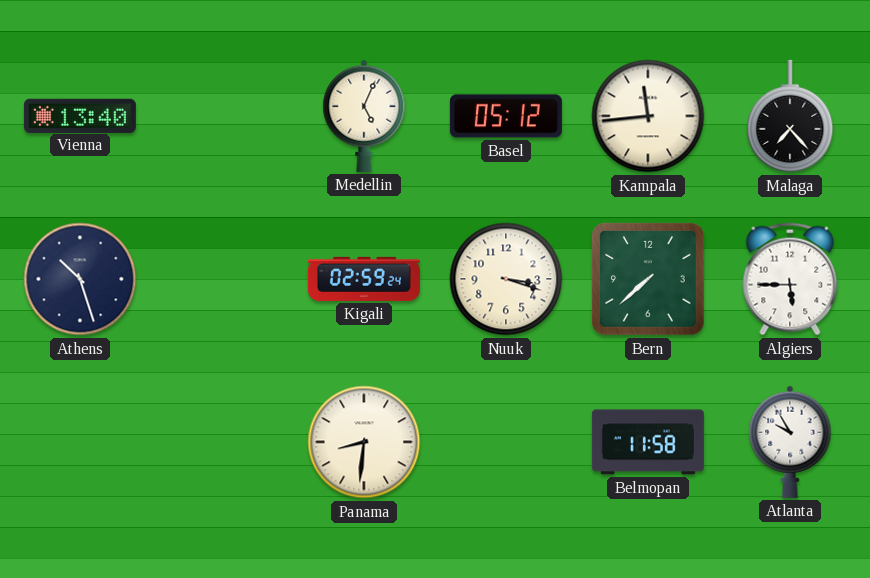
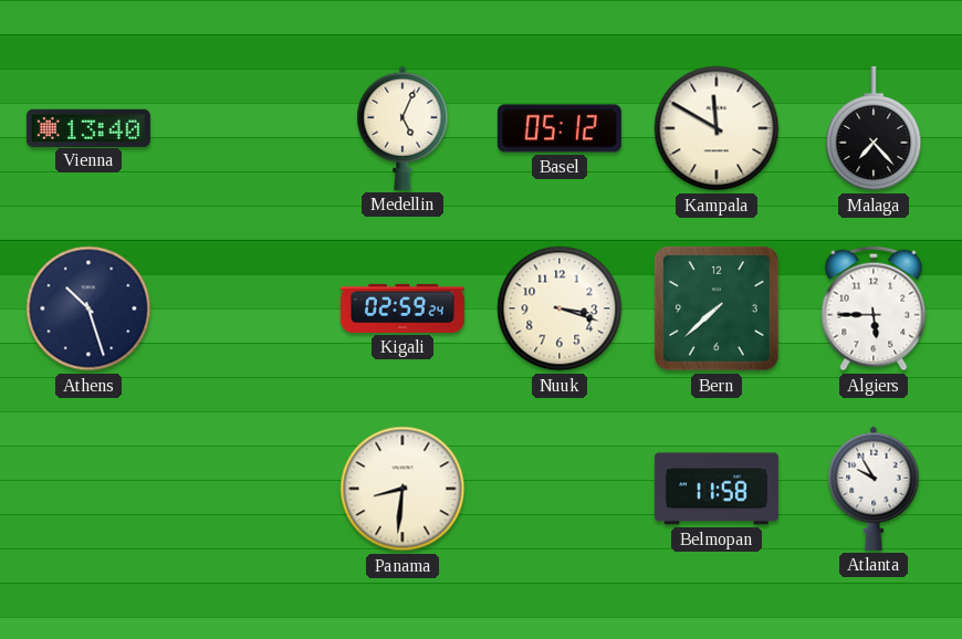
Kampala: 11:44 -> 11:50 (717, 128)
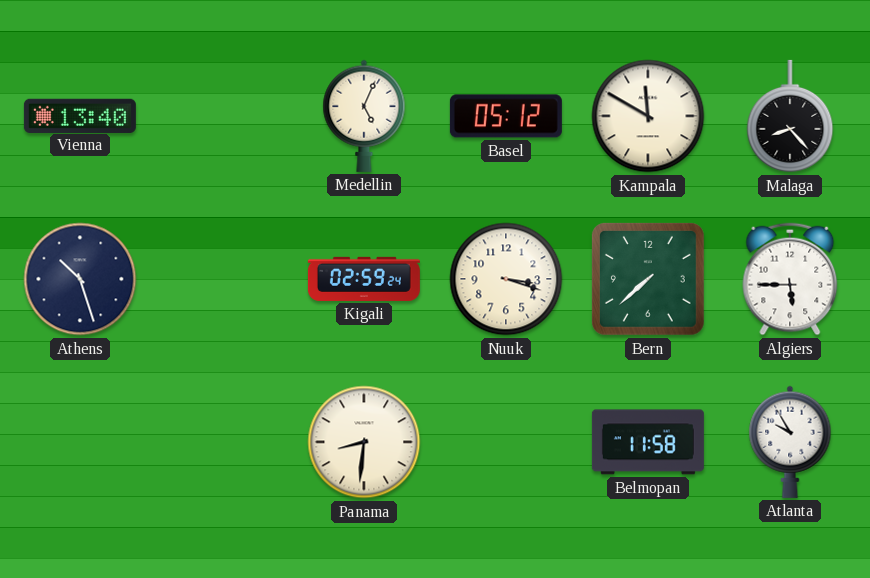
Malaga: 7:23 -> 8:23 (790, 116)
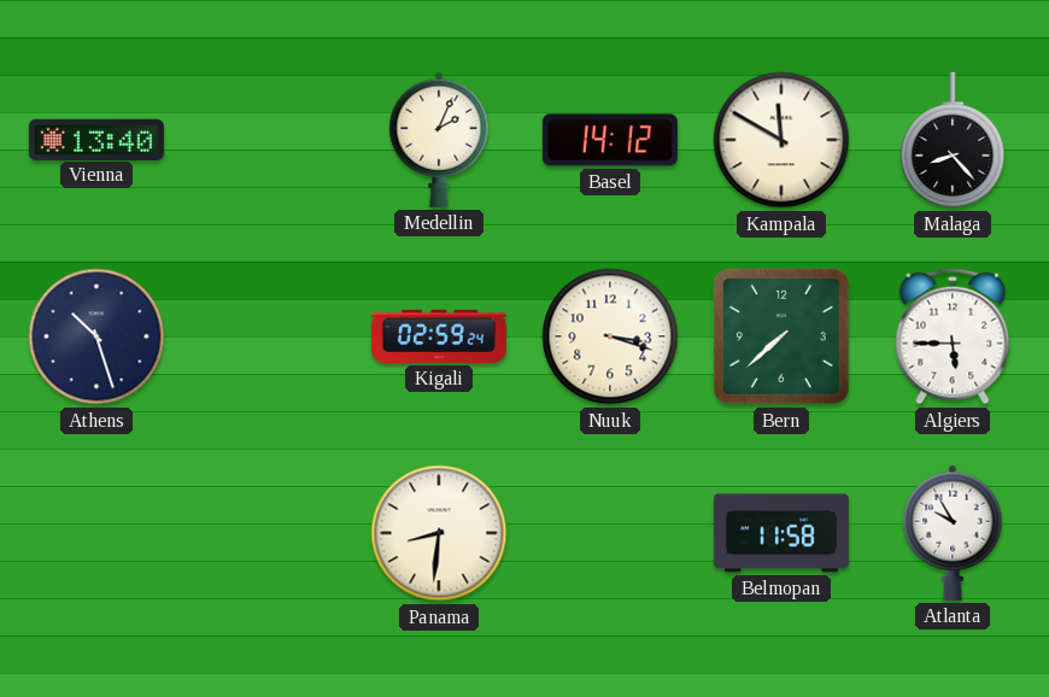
Medellin: 5:04 -> 2:04 (439, 140)
Basel: 05:12 -> 14:12 (610, 140)
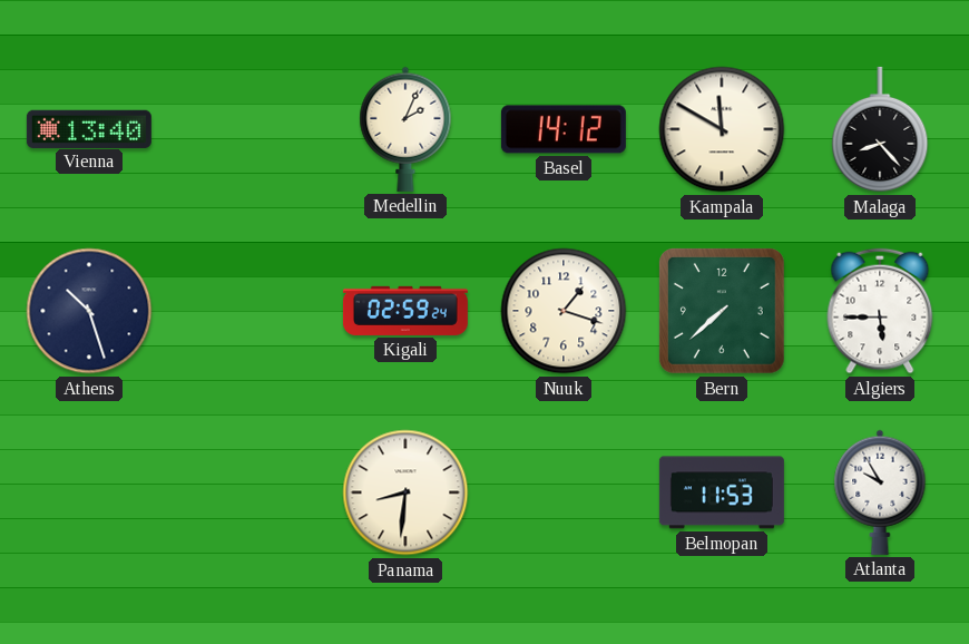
Nuuk: 3:18 -> 1:18 (564, 311)
Belmopan: 11:58 -> 11:53 (722, 492)
